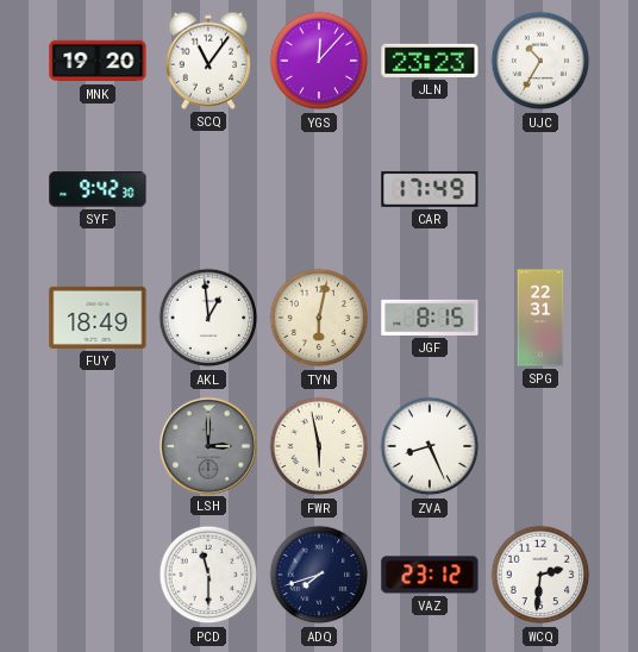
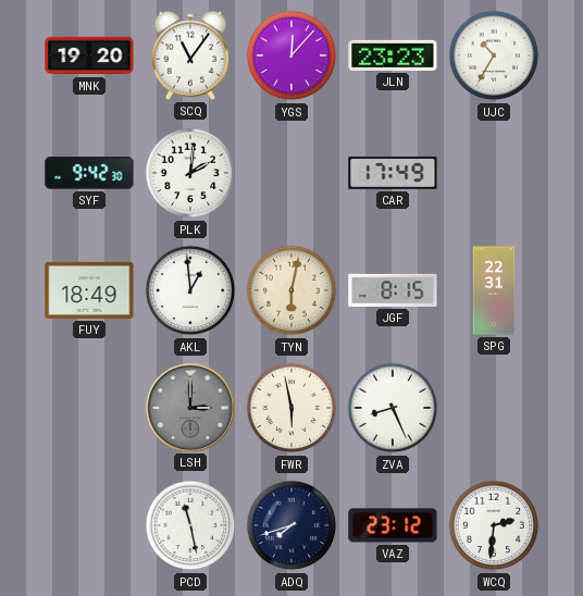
PLK: none -> 2:01 (190, 173)
PCD: 11:30 -> 11:28 (190, 525)
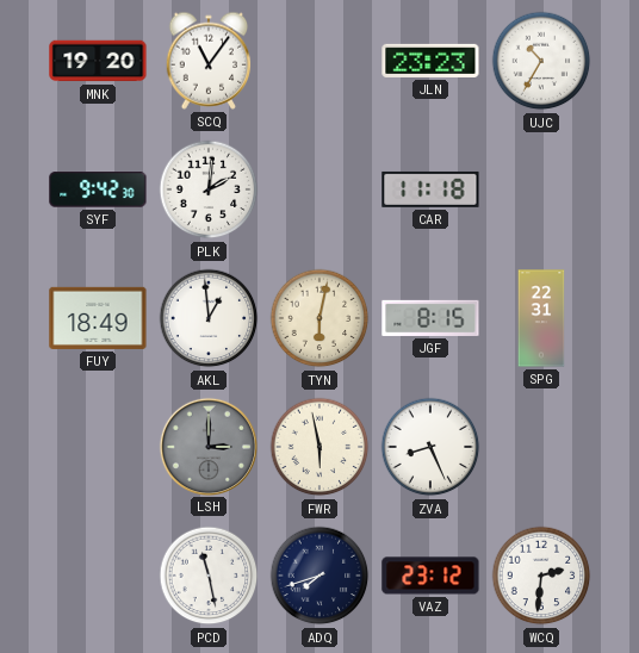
YGS: 12:07 -> none (291, 55)
CAR: 17:49 -> 11:18 (430, 189)
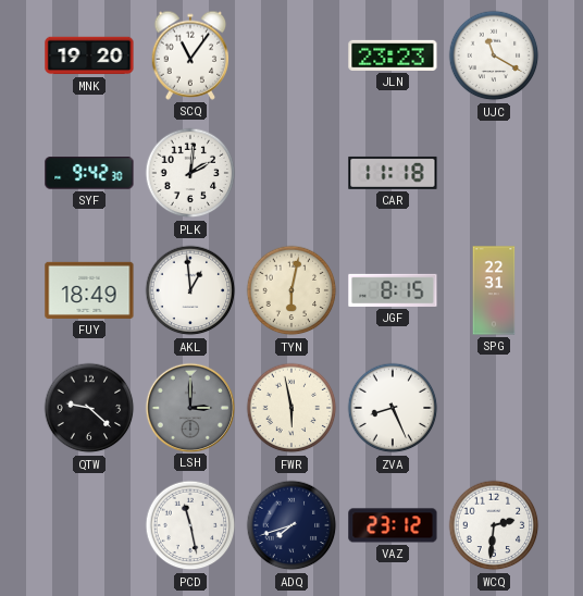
UJC: 10:35 -> 11:20 (494, 55)
QTW: none -> 9:22 (89, 408)
